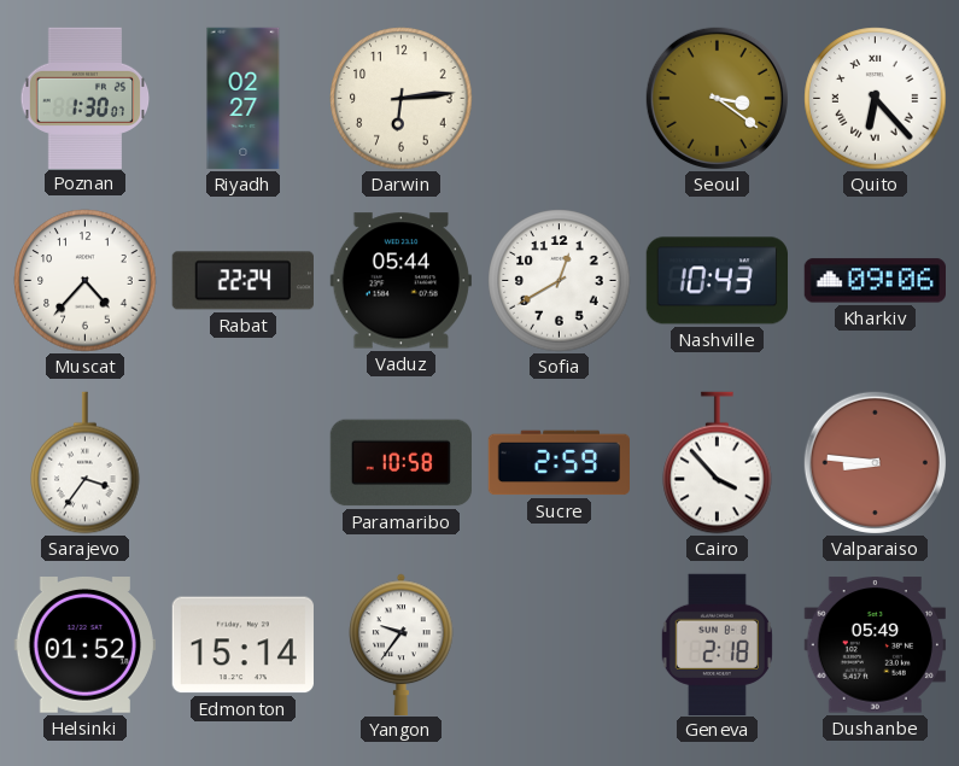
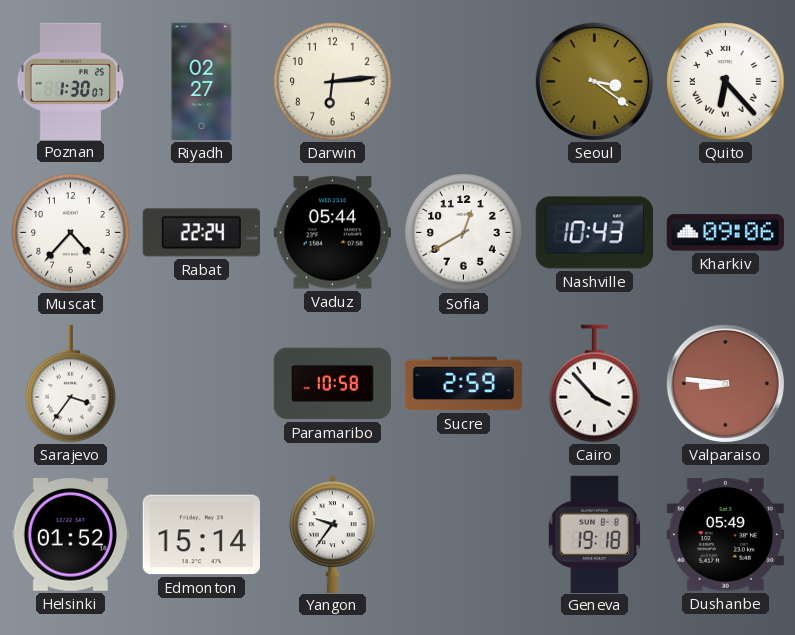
Geneva: 2:18 -> 19:18 (594, 534)
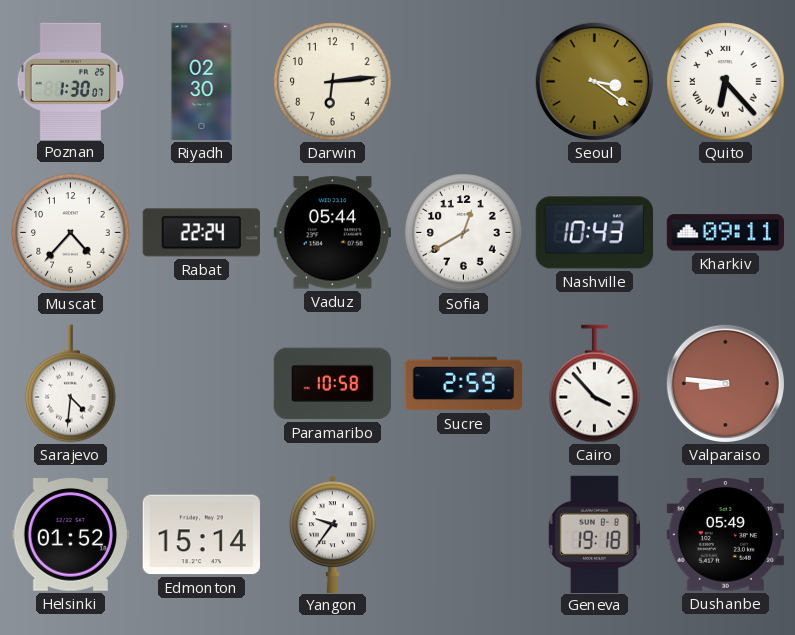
Riyadh: 02:27 -> 02:30 (202, 82)
Kharkiv: 09:06 -> 09:11 (725, 233)
Sarajevo: 3:36 -> 4:31 (71, 384)
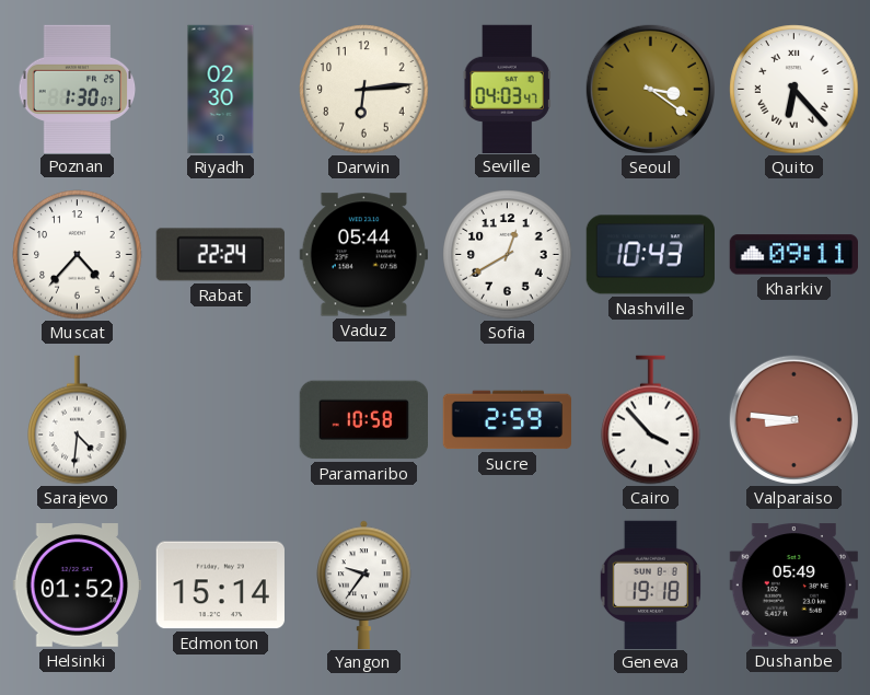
Seville: none -> 04:03 (507, 89)
